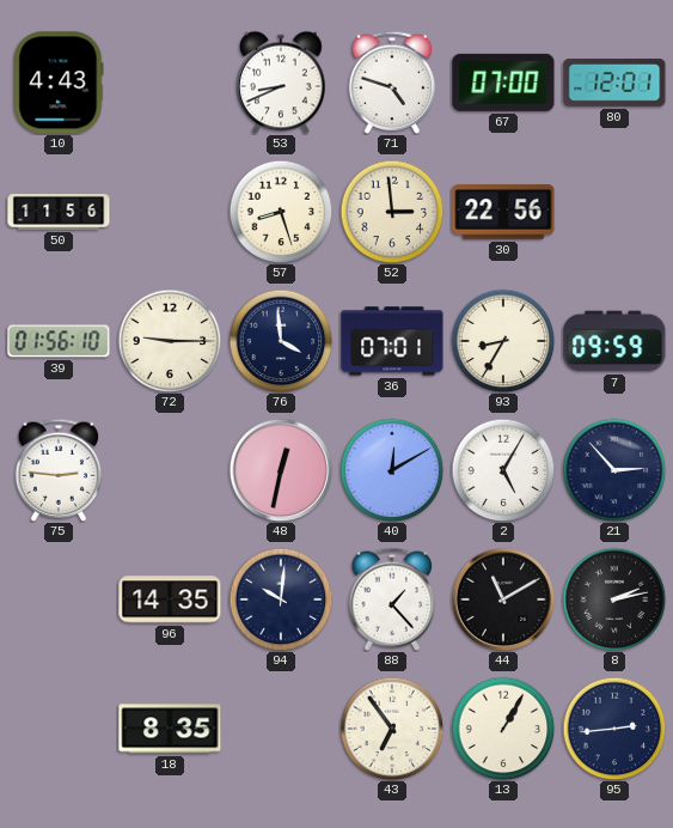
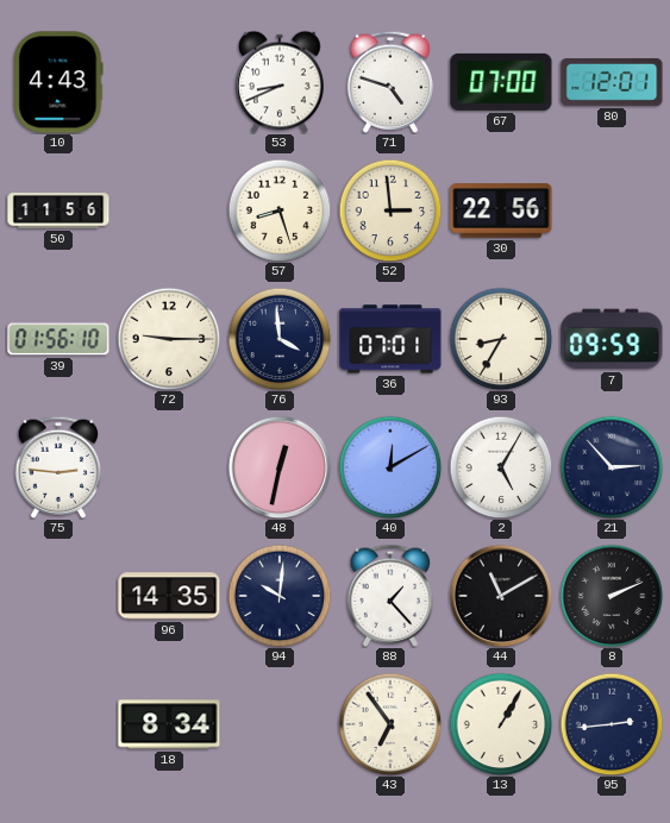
8: 2:13 -> 2:11 (612, 596)
18: 8:35 -> 8:34 (169, 724)
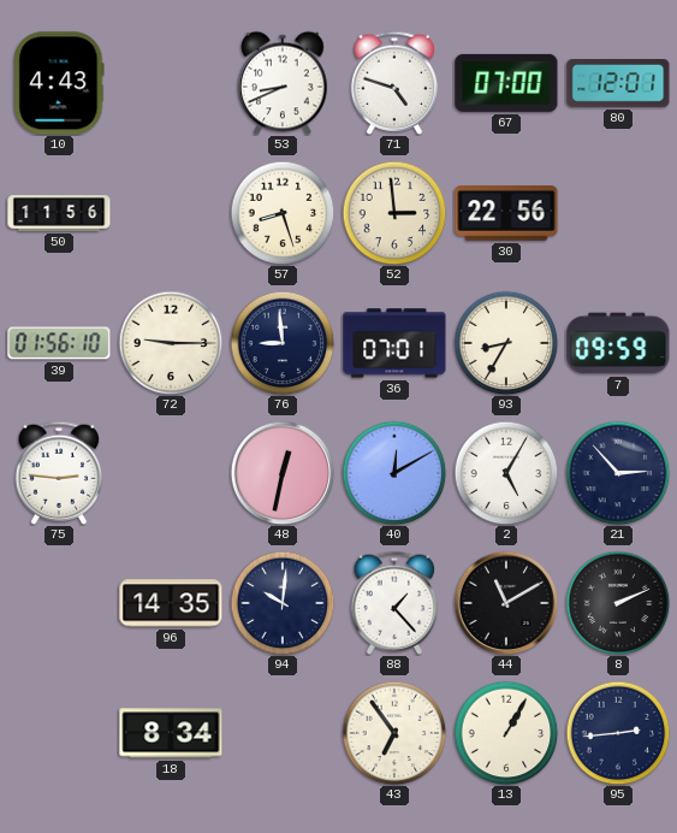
76: 3:59 -> 8:59 (283, 343)
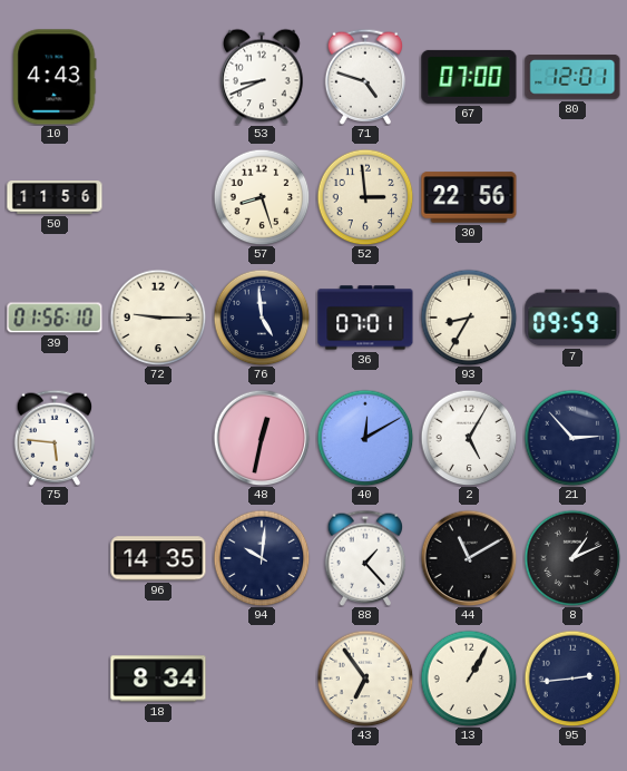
76: 8:59 -> 4:59 (262, 318)
75: 2:46 -> 5:46 (55, 438)
8: 2:11 -> 1:11 (572, 558)
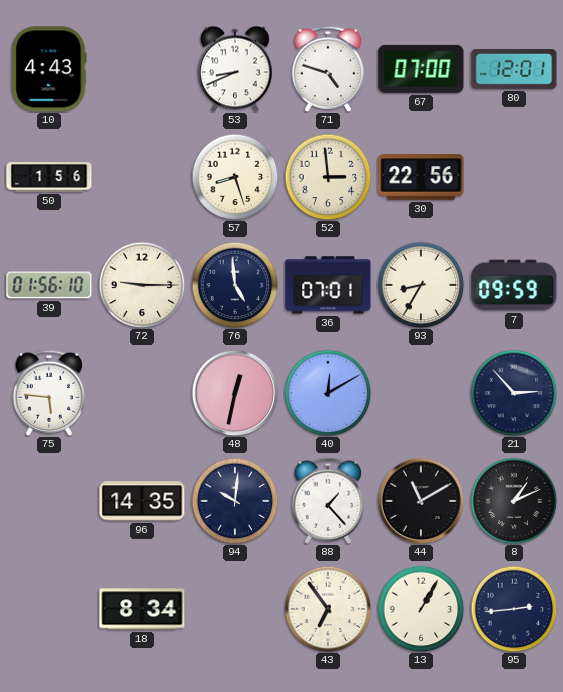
50: 11:56 -> 1:56 (49, 177)
2: 5:05 -> none (469, 438)
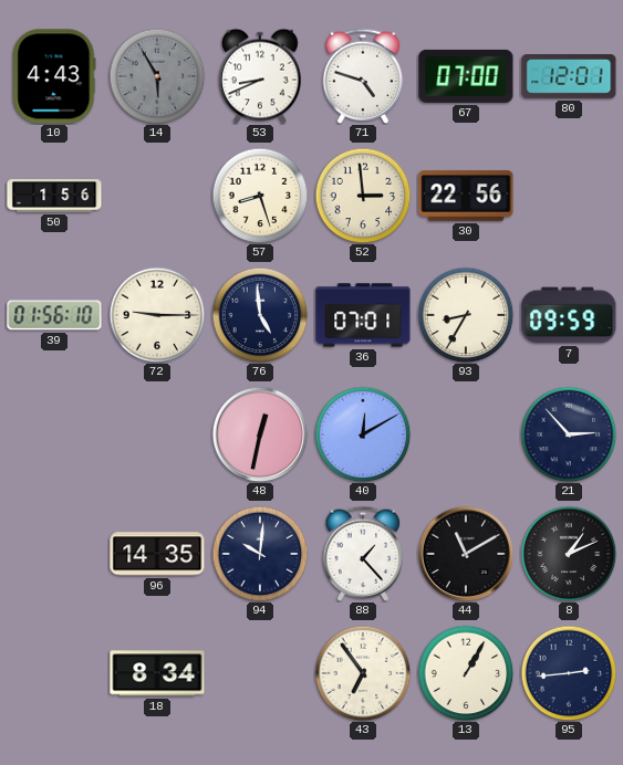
14: none -> 5:55 (157, 76)
75: 5:46 -> none (49, 393)
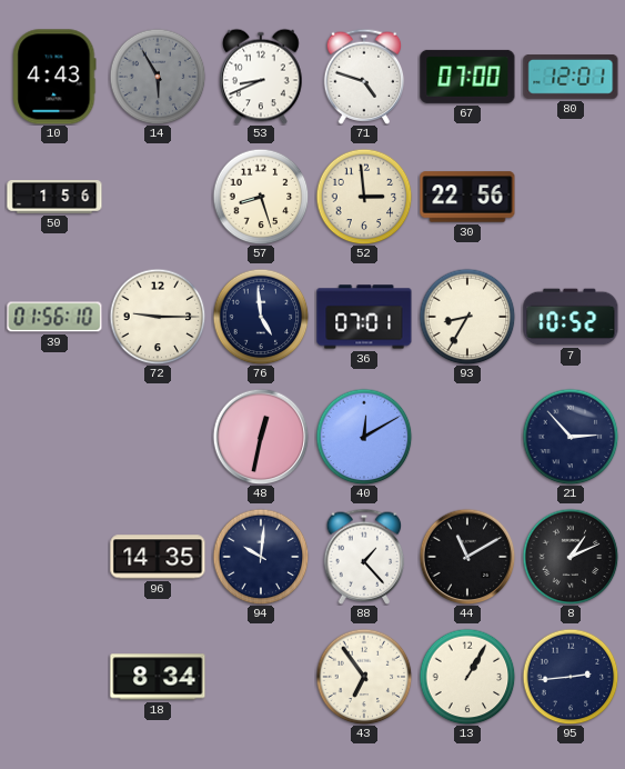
7: 09:59 -> 10:52 (571, 317)
